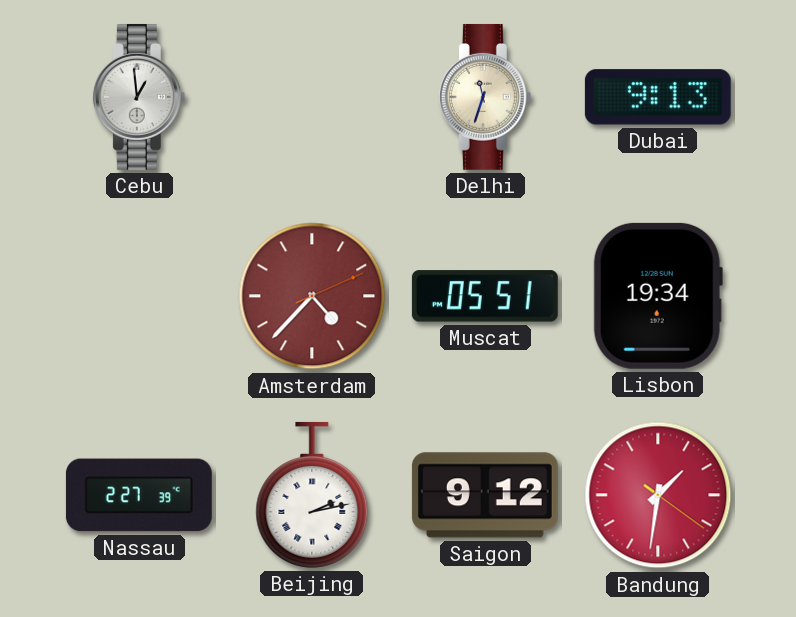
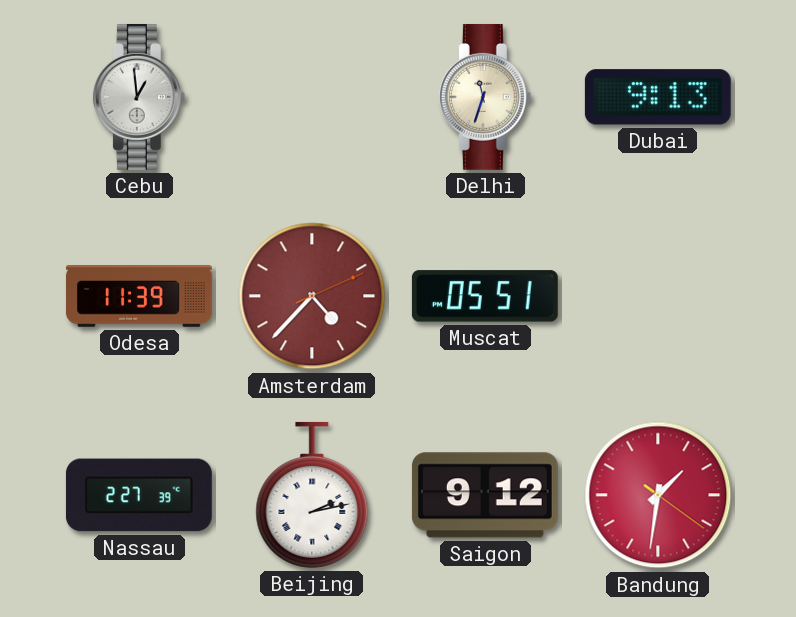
Odesa: none -> 11:39 (139, 297)
Lisbon: 19:34 -> none (658, 296)
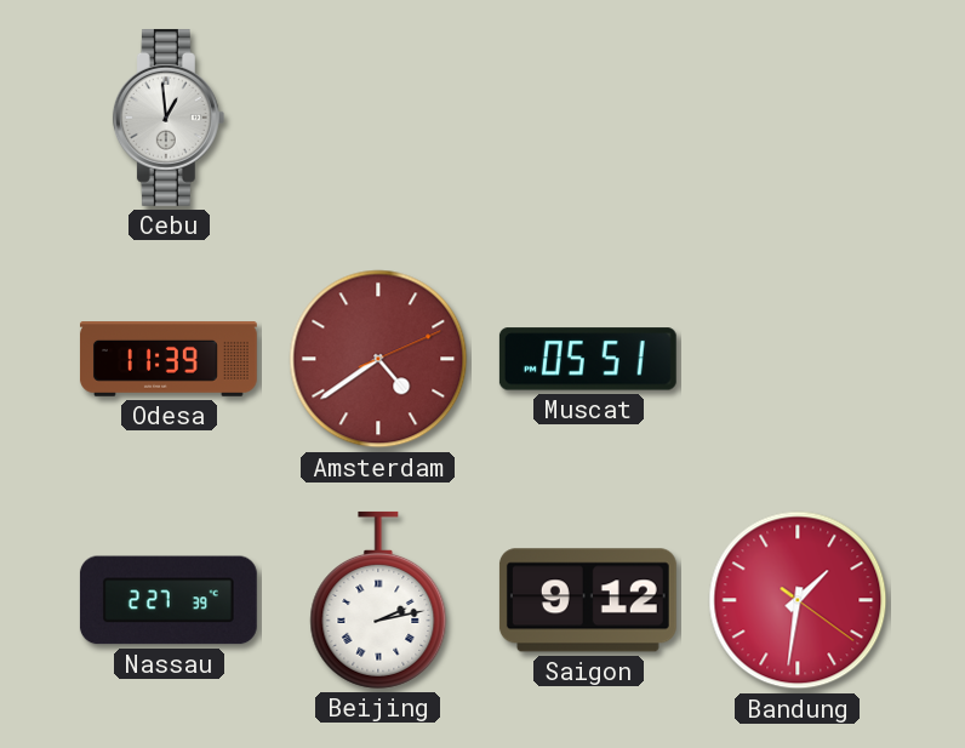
Delhi: 11:33 -> none (485, 97)
Dubai: 9:13 -> none (658, 97)
Amsterdam: 4:37 -> 4:39 (378, 359)
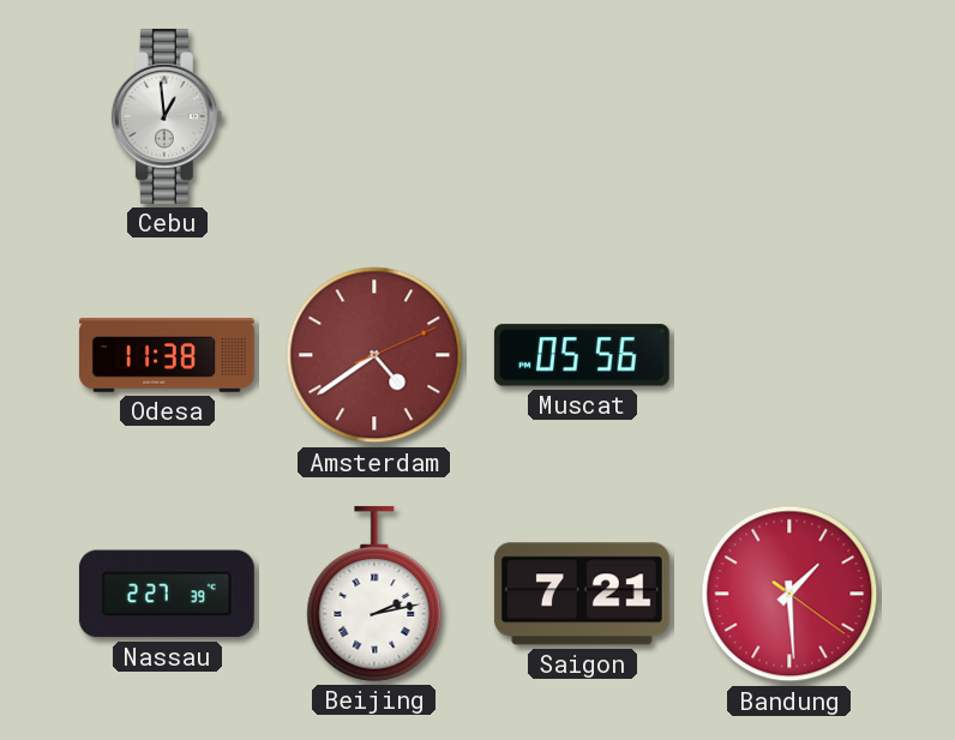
Odesa: 11:39 -> 11:38 (167, 356)
Muscat: 05:51 -> 05:56 (582, 355)
Saigon: 9:12 -> 7:21 (582, 594)
Bandung: 1:31 -> 1:29 (789, 594)
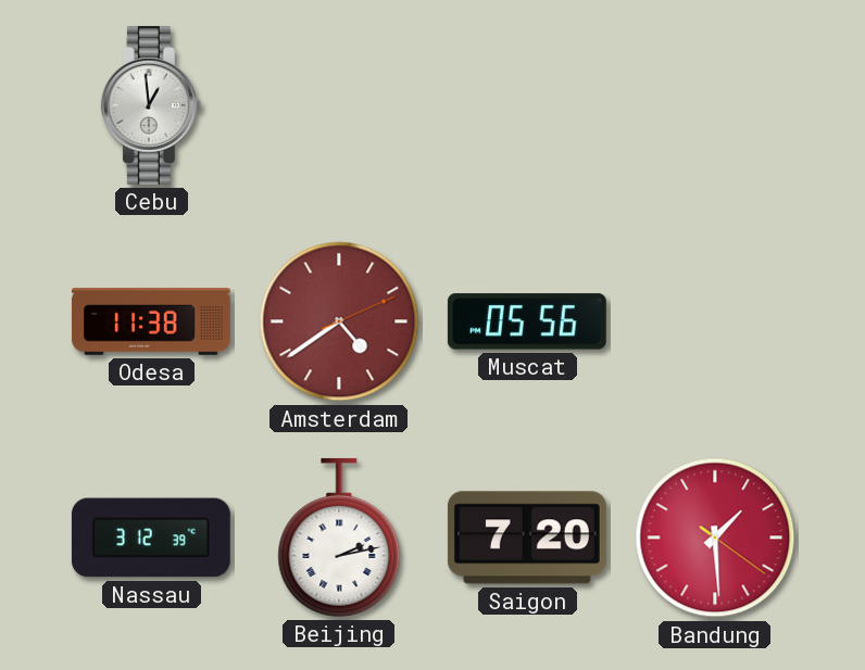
Nassau: 2:27 -> 3:12 (151, 538)
Saigon: 7:21 -> 7:20 (527, 538)
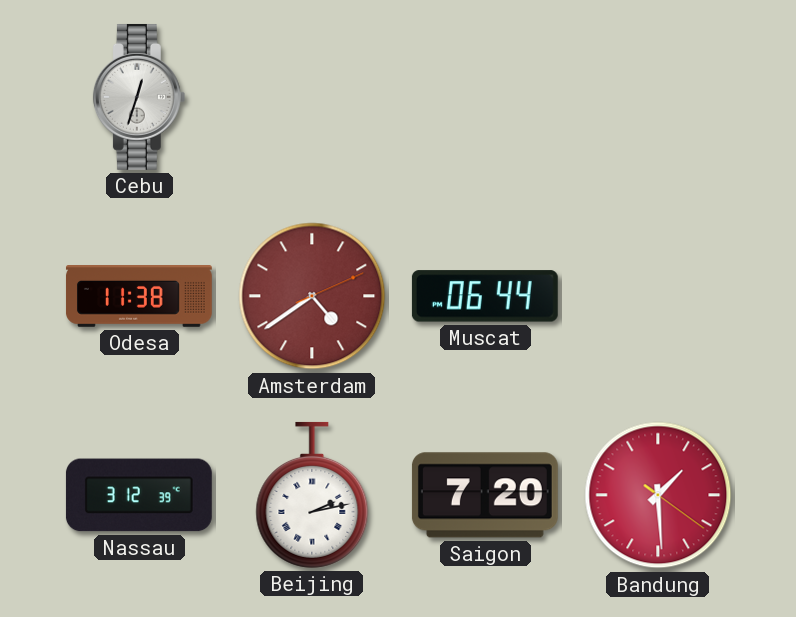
Cebu: 12:59 -> 12:33 (139, 97)
Muscat: 05:56 -> 06:44 (485, 296)
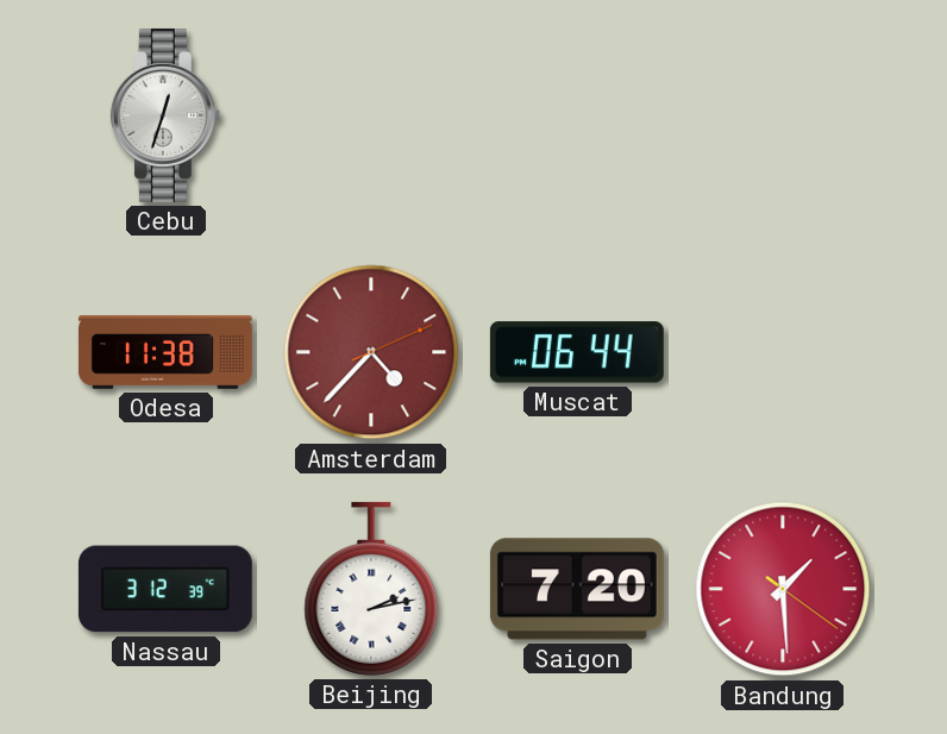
Amsterdam: 4:39 -> 4:37 (371, 352)
